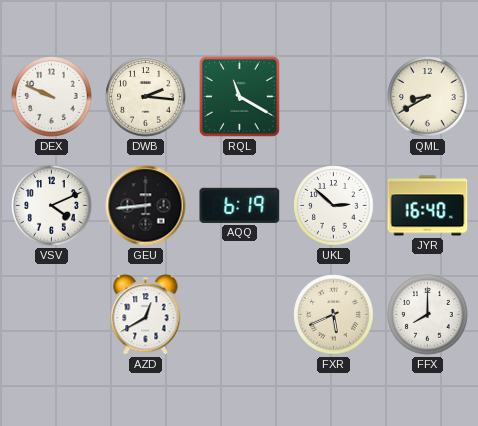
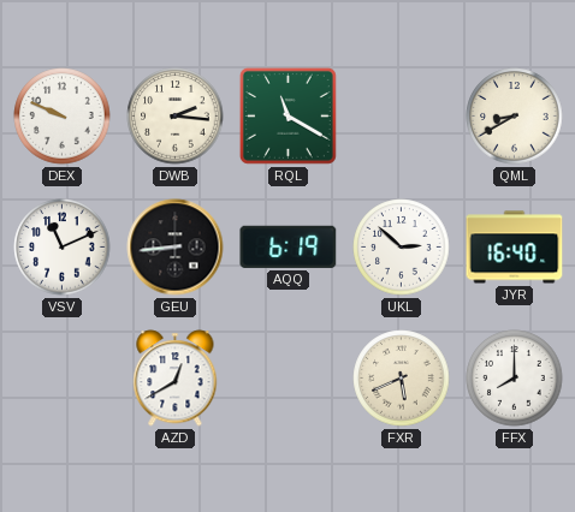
VSV: 4:11 -> 11:11 (63, 248)
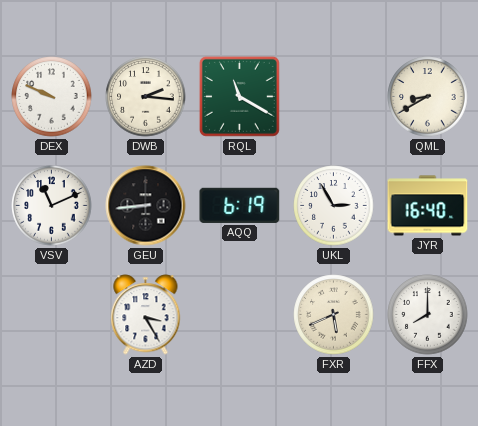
UKL: 2:52 -> 2:55 (334, 206)
AZD: 12:40 -> 3:25 (146, 315)
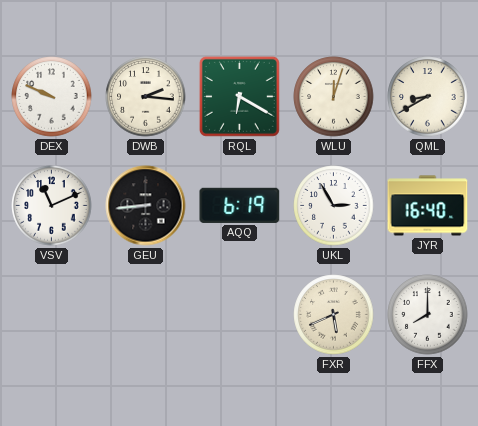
RQL: 11:20 -> 6:20 (239, 96)
WLU: none -> 12:03 (334, 97)
AZD: 3:25 -> none (146, 315)
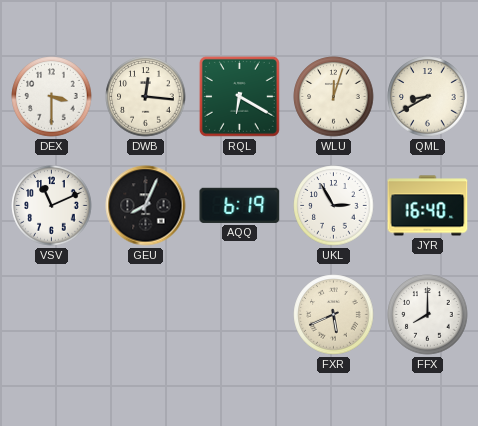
DEX: 9:49 -> 3:30 (52, 97)
DWB: 2:16 -> 12:16 (146, 97)
GEU: 8:44 -> 8:04 (146, 206)
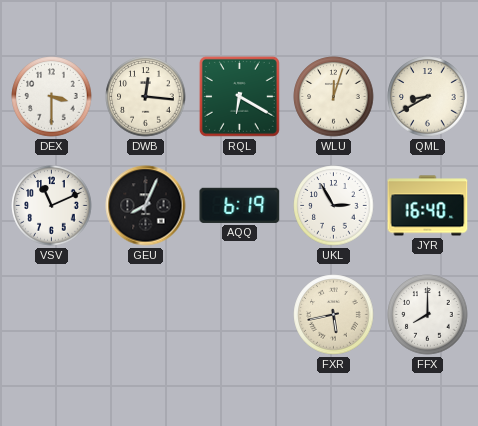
FXR: 5:41 -> 5:43 (334, 315)
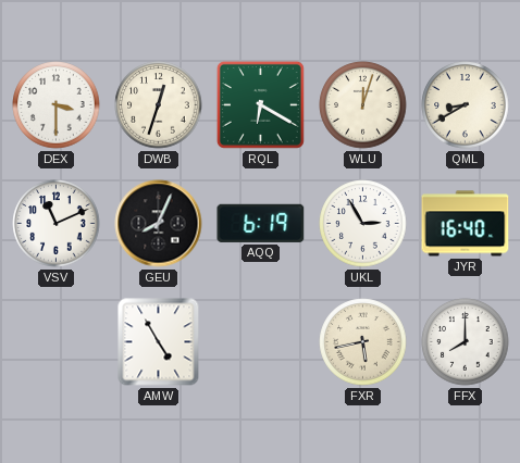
DWB: 12:16 -> 12:33 (159, 105)
AMW: none -> 4:55 (159, 342)
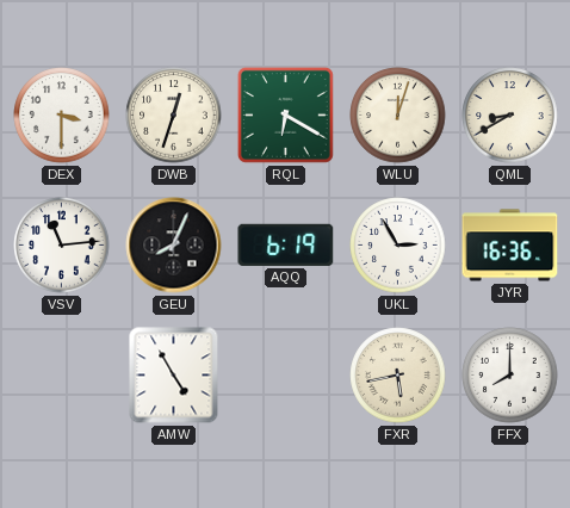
VSV: 11:11 -> 11:14 (62, 246)
JYR: 16:40 -> 16:36 (510, 246)
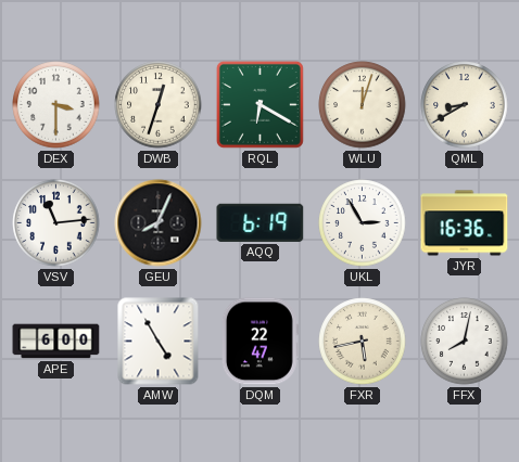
APE: none -> 6:00 (56, 342)
DQM: none -> 22:47 (259, 342)
FFX: 8:00 -> 8:02 (465, 342)
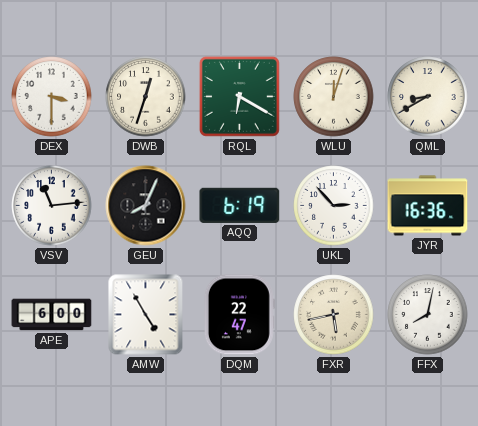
UKL: 2:55 -> 2:53 (334, 206)
